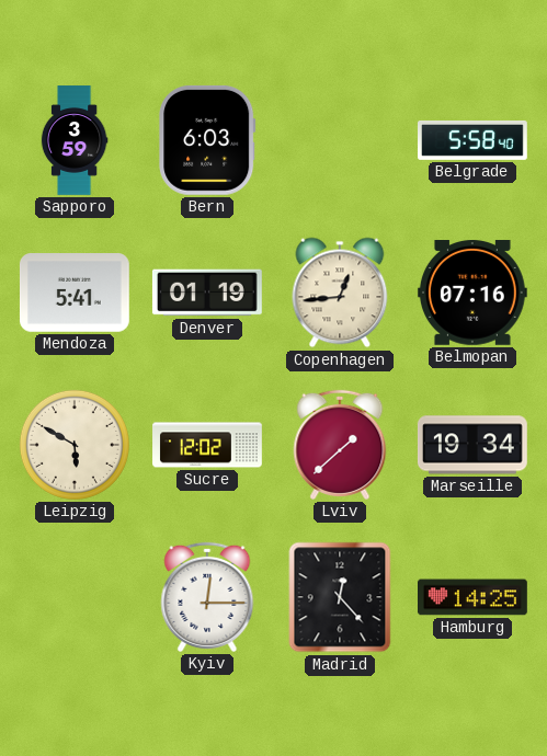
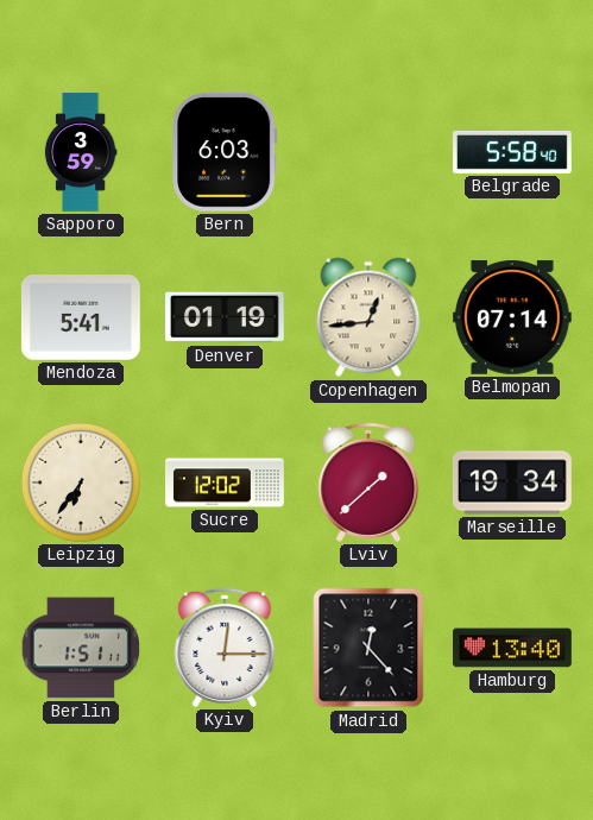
Belmopan: 07:16 -> 07:14 (512, 318)
Leipzig: 5:50 -> 6:36 (81, 482)
Berlin: none -> 1:51 (81, 648)
Hamburg: 14:25 -> 13:40 (513, 648)
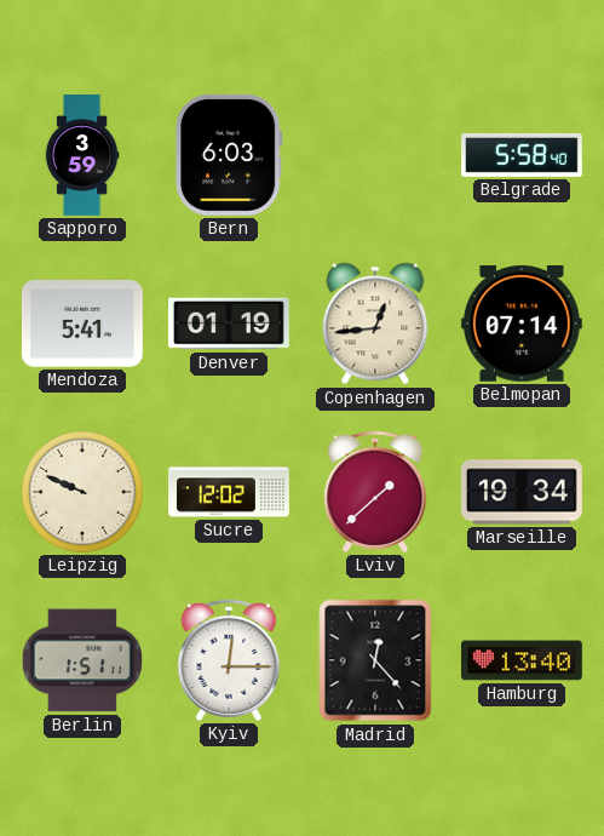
Leipzig: 6:36 -> 9:49 (82, 492)
